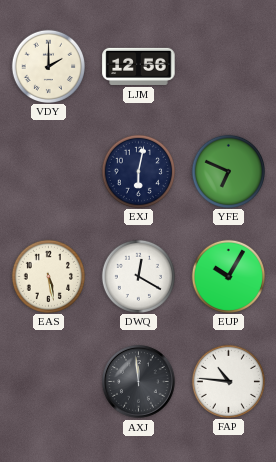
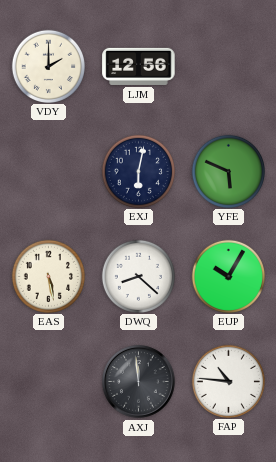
YFE: 6:49 -> 5:49 (228, 171)
DWQ: 12:20 -> 8:22 (138, 276)
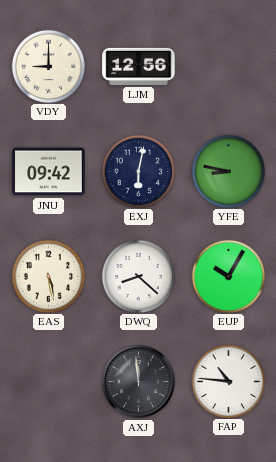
VDY: 2:00 -> 9:00 (48, 66)
JNU: none -> 09:42 (49, 172)
YFE: 5:49 -> 8:47 (228, 171)
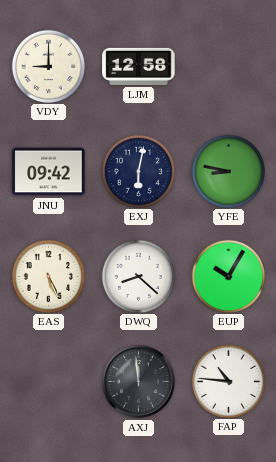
LJM: 12:56 -> 12:58 (139, 66)
EAS: 5:28 -> 5:26 (48, 276)
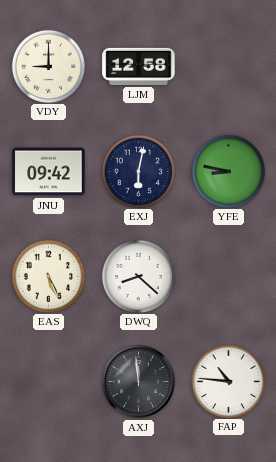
EUP: 10:05 -> none (228, 276)
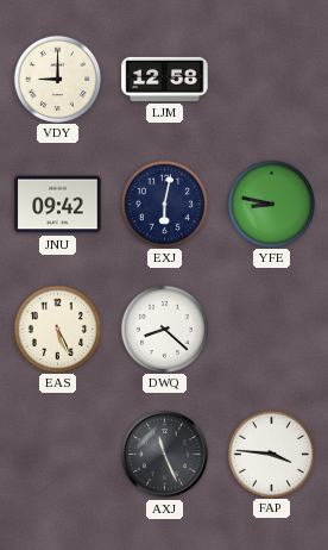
AXJ: 11:59 -> 11:26 (165, 455)
FAP: 10:46 -> 3:46 (271, 454)
